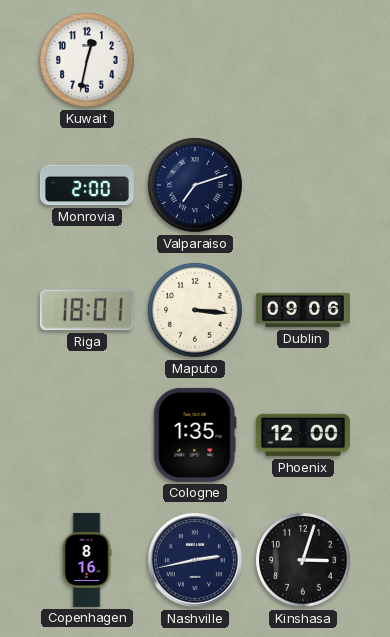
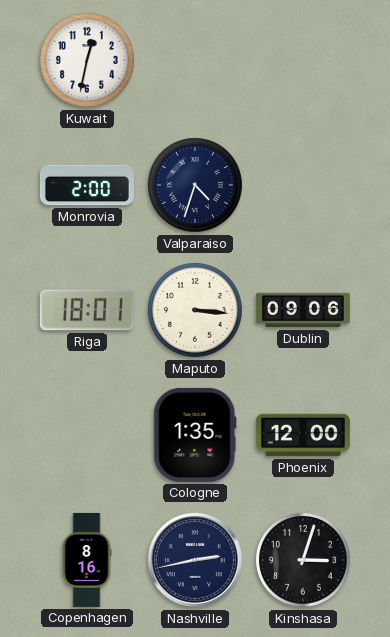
Valparaiso: 7:12 -> 4:33 (196, 186)
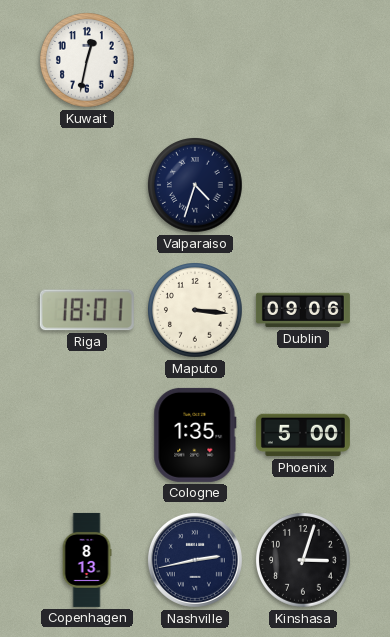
Monrovia: 2:00 -> none (87, 185)
Phoenix: 12:00 -> 5:00 (303, 435)
Copenhagen: 8:16 -> 8:13 (87, 560)
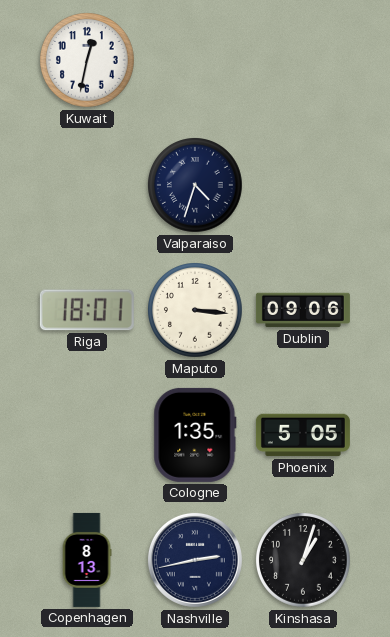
Phoenix: 5:00 -> 5:05 (303, 435)
Kinshasa: 3:03 -> 1:03 (304, 561)
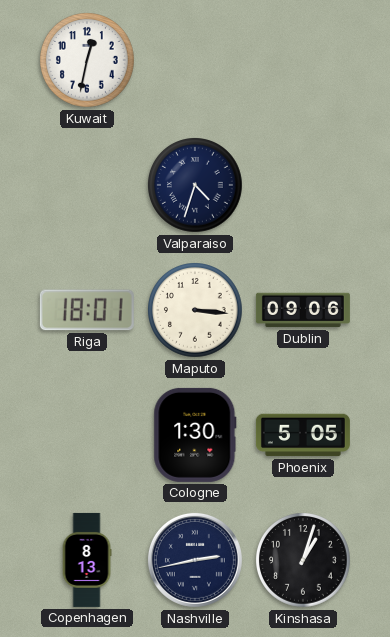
Cologne: 1:35 -> 1:30 (195, 435)
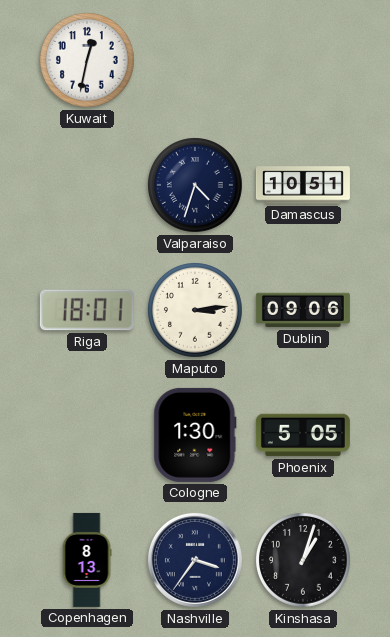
Damascus: none -> 10:51 (303, 185)
Maputo: 3:16 -> 3:14 (196, 311)
Nashville: 2:43 -> 3:36 (195, 560)
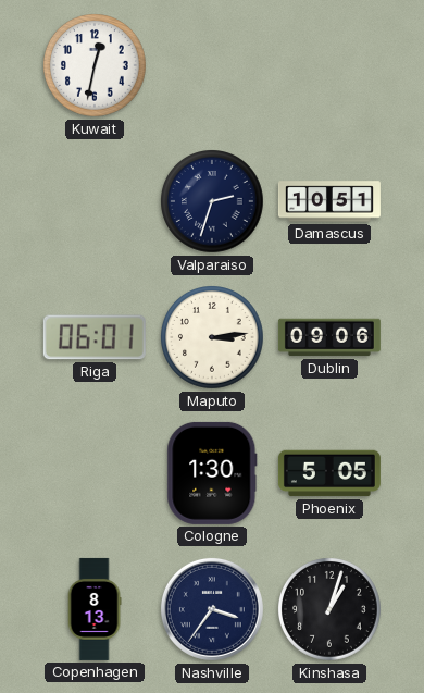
Valparaiso: 4:33 -> 2:33 (213, 202)
Riga: 18:01 -> 06:01 (95, 337)
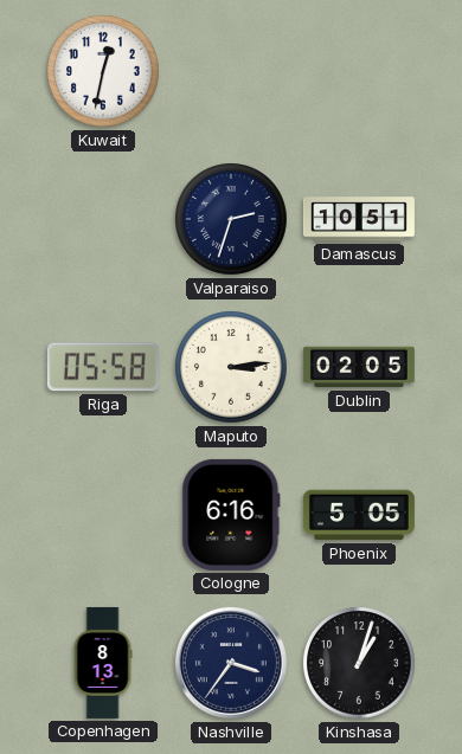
Riga: 06:01 -> 05:58 (103, 367)
Dublin: 09:06 -> 02:05 (359, 367)
Cologne: 1:30 -> 6:16 (231, 515)
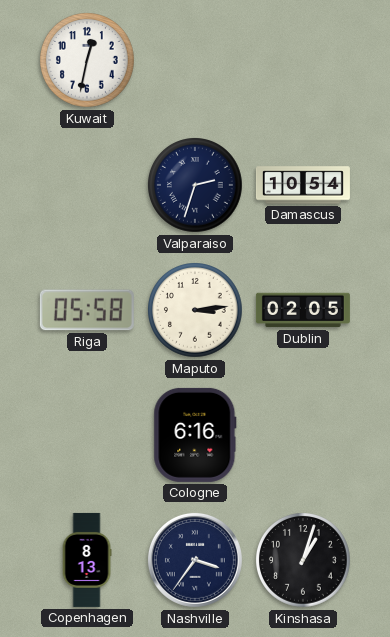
Damascus: 10:51 -> 10:54 (303, 185)
Phoenix: 5:05 -> none (359, 515)
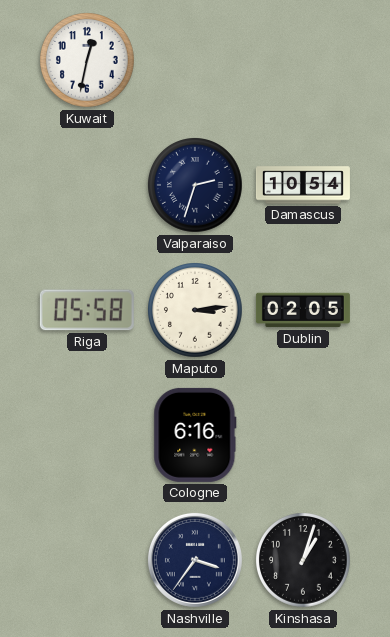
Copenhagen: 8:13 -> none (87, 560)
